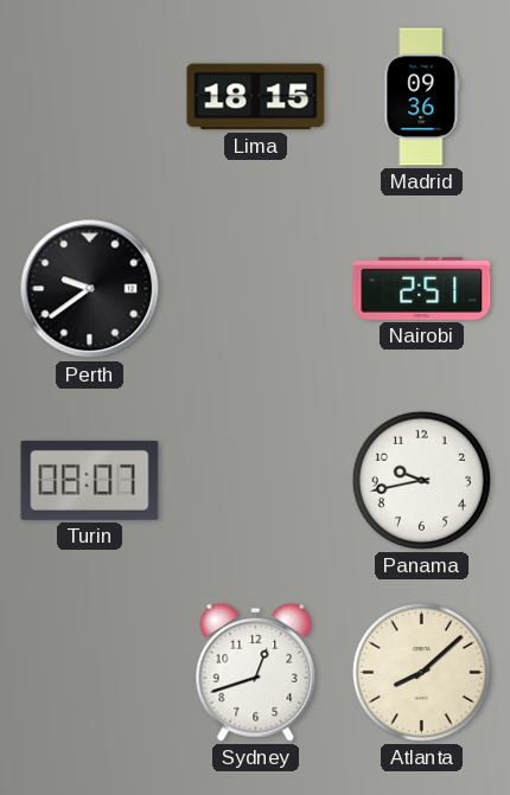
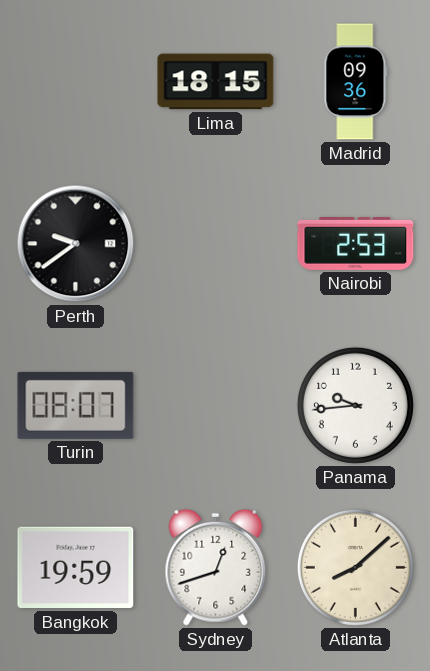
Nairobi: 2:51 -> 2:53 (356, 243)
Panama: 9:43 -> 9:44 (355, 405)
Bangkok: none -> 19:59 (76, 568)
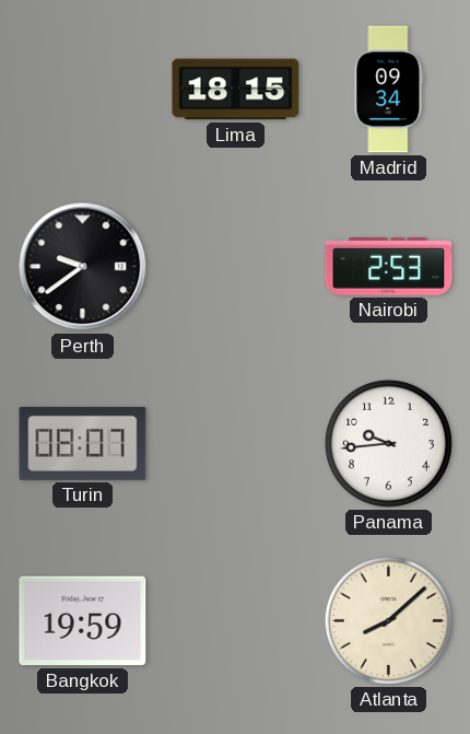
Madrid: 09:36 -> 09:34 (389, 90)
Sydney: 12:42 -> none (216, 567)
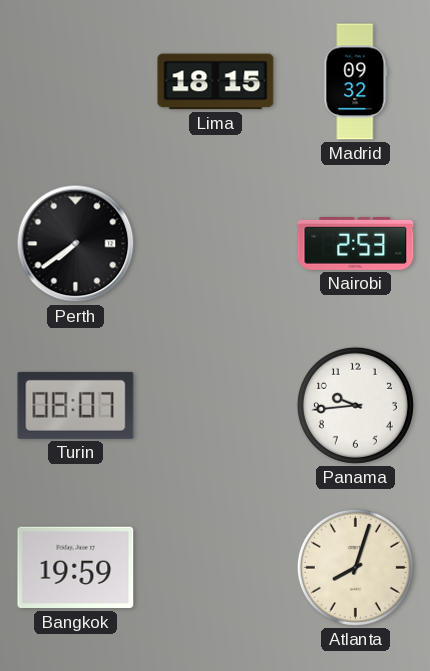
Madrid: 09:34 -> 09:32 (356, 82)
Perth: 9:39 -> 7:39 (76, 244)
Atlanta: 8:08 -> 8:03 (355, 567)
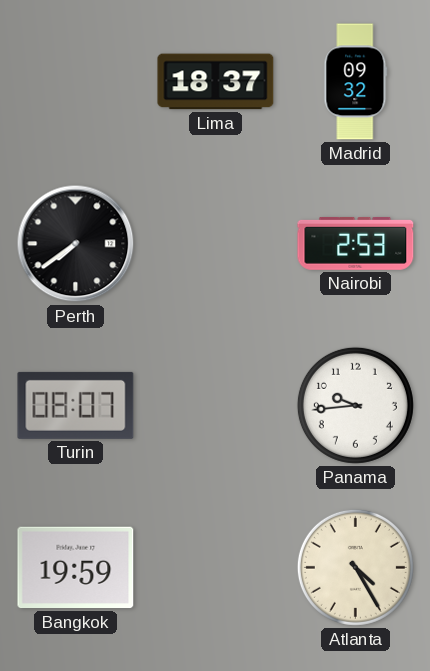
Lima: 18:15 -> 18:37 (216, 82)
Atlanta: 8:03 -> 4:25 (355, 567)
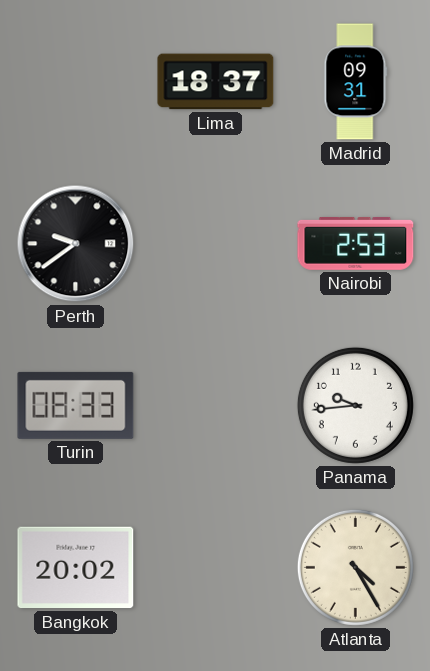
Madrid: 09:32 -> 09:31 (356, 82)
Perth: 7:39 -> 9:39 (76, 244)
Turin: 08:07 -> 08:33 (76, 405)
Bangkok: 19:59 -> 20:02 (76, 568)
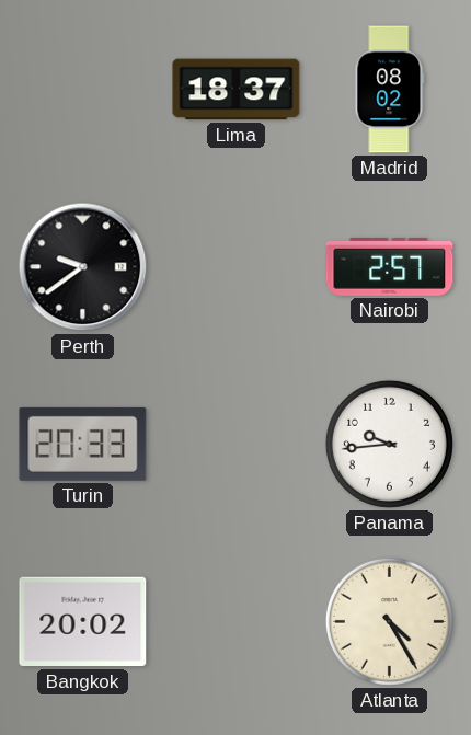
Madrid: 09:31 -> 08:02 (390, 90)
Nairobi: 2:53 -> 2:57 (390, 266)
Turin: 08:33 -> 20:33 (83, 444)
